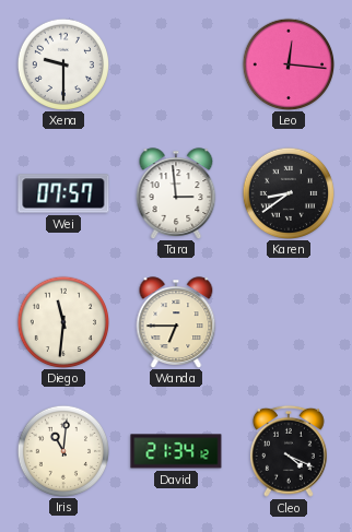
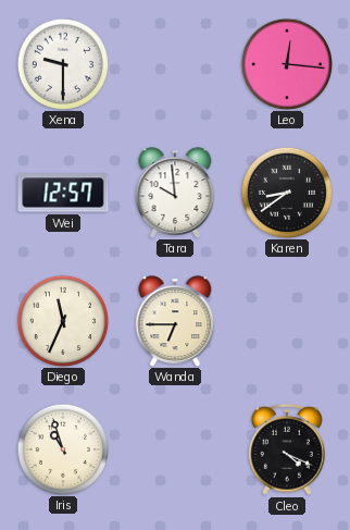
Wei: 07:57 -> 12:57 (63, 193)
Tara: 2:59 -> 9:59 (175, 193)
Diego: 11:31 -> 11:34 (62, 320)
Iris: 11:01 -> 10:57 (62, 448)
David: 21:34 -> none (176, 451)
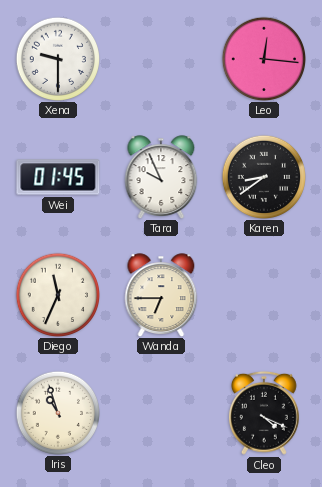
Wei: 12:57 -> 01:45 (58, 177)
Tara: 9:59 -> 9:56 (161, 177)
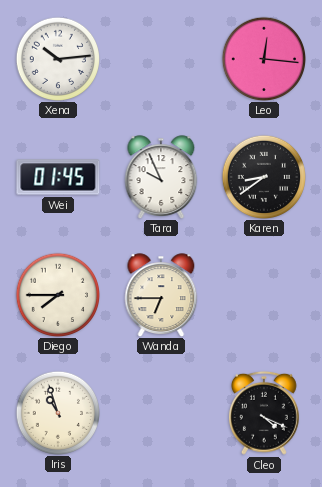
Xena: 9:30 -> 10:14 (57, 58)
Diego: 11:34 -> 7:45 (57, 294)
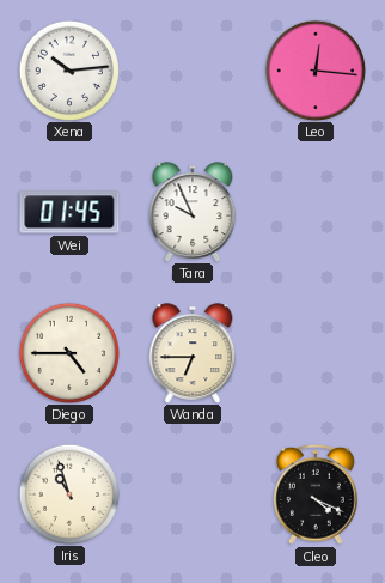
Karen: 8:39 -> none (263, 176)
Diego: 7:45 -> 4:45 (68, 352)
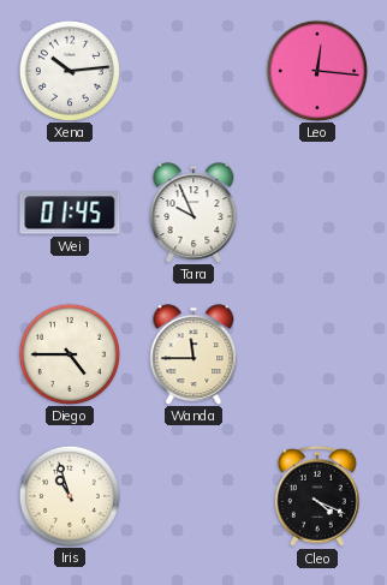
Wanda: 6:45 -> 11:45 (194, 354)
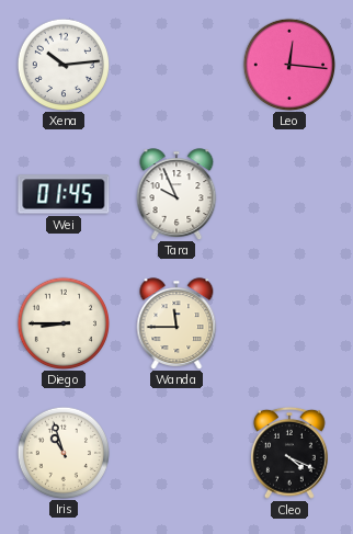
Diego: 4:45 -> 8:45 (62, 322)
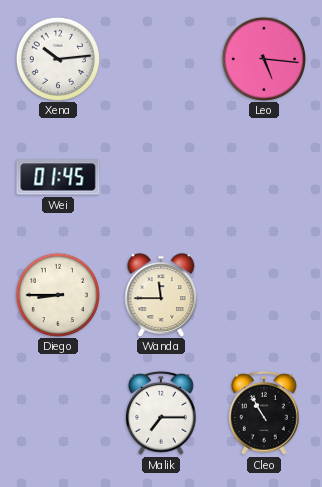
Leo: 12:16 -> 5:16 (263, 58)
Tara: 9:56 -> none (176, 194)
Iris: 10:57 -> none (62, 452)
Malik: none -> 7:15 (161, 413)
Cleo: 4:19 -> 10:55 (264, 413)
